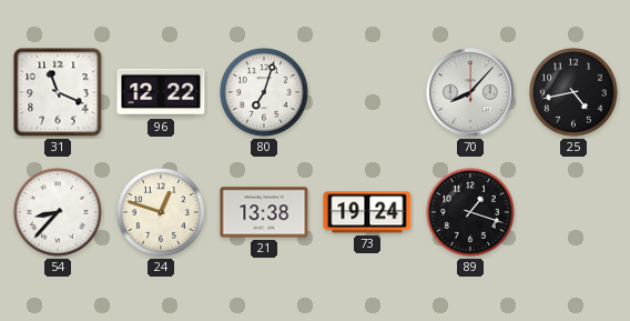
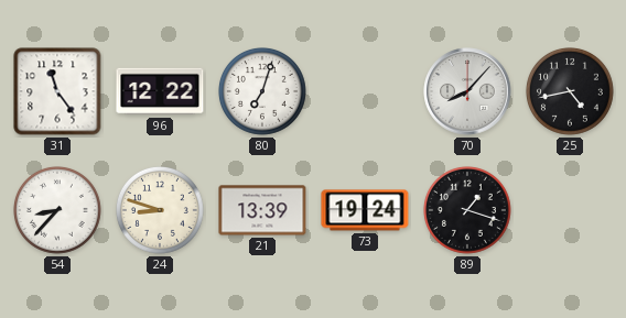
31: 11:19 -> 11:24 (57, 91)
24: 12:48 -> 8:48 (161, 211)
21: 13:38 -> 13:39 (262, 210)
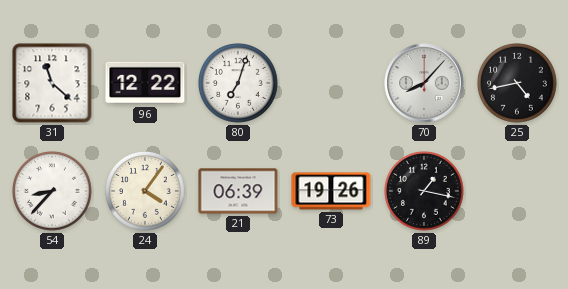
31: 11:24 -> 11:22 (52, 83)
24: 8:48 -> 4:06 (146, 192)
21: 13:39 -> 06:39 (238, 191)
73: 19:24 -> 19:26 (331, 191)
89: 1:18 -> 1:17 (425, 192)
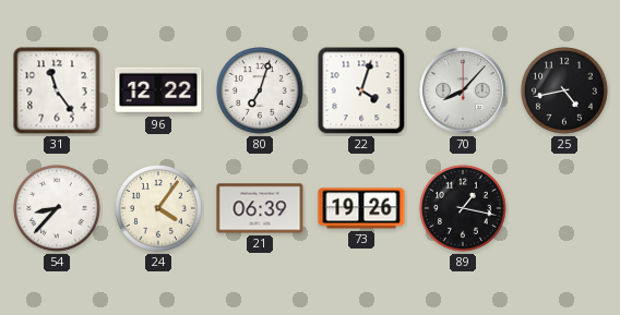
31: 11:22 -> 11:24 (57, 90)
22: none -> 4:03 (361, 90)
